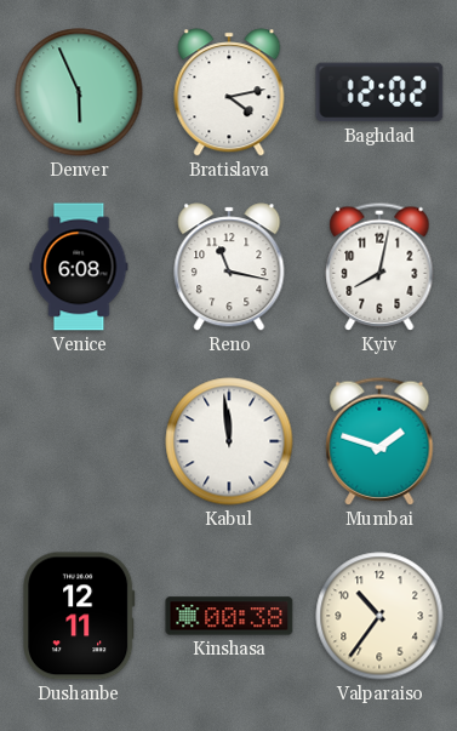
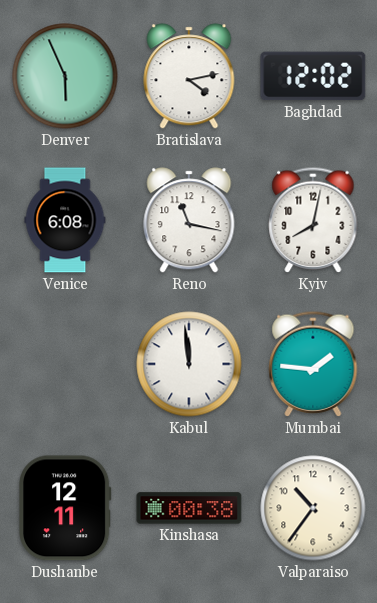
Mumbai: 1:48 -> 1:46 (313, 364)
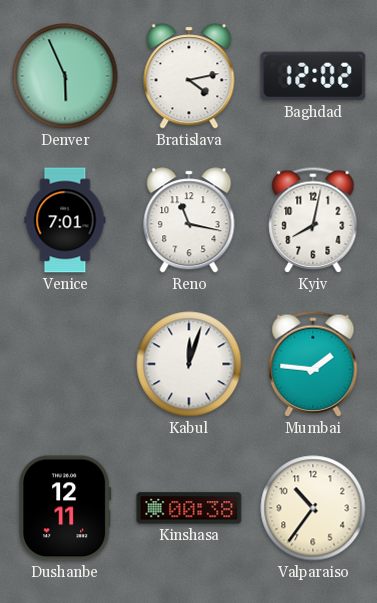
Venice: 6:08 -> 7:01 (65, 220)
Kabul: 11:59 -> 12:03 (189, 364)
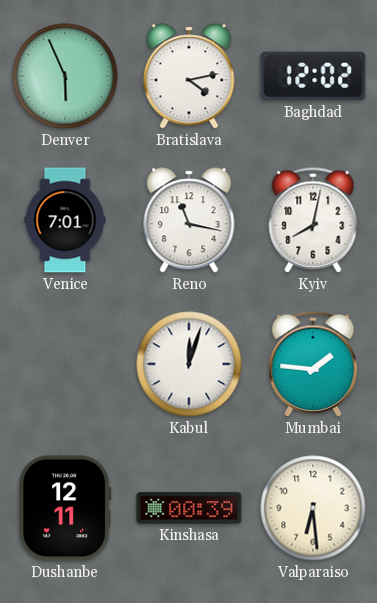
Kinshasa: 00:38 -> 00:39 (189, 508)
Valparaiso: 10:36 -> 6:29 (313, 508)
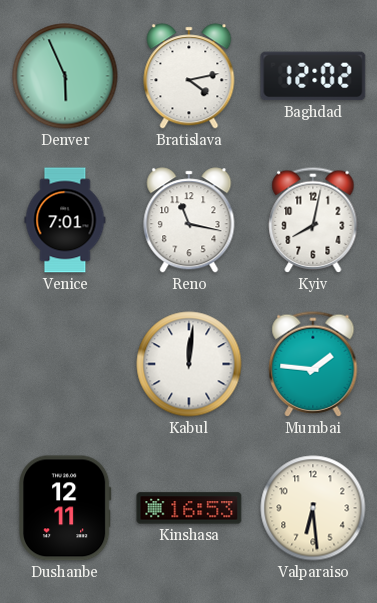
Kabul: 12:03 -> 12:01 (189, 364)
Kinshasa: 00:39 -> 16:53 (189, 508)
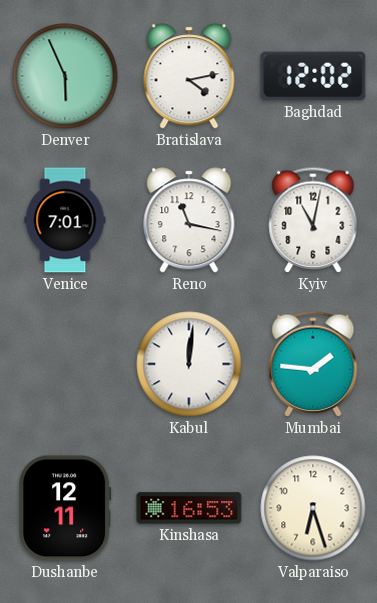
Kyiv: 8:02 -> 11:02 (313, 220)
Valparaiso: 6:29 -> 6:27 (313, 508)
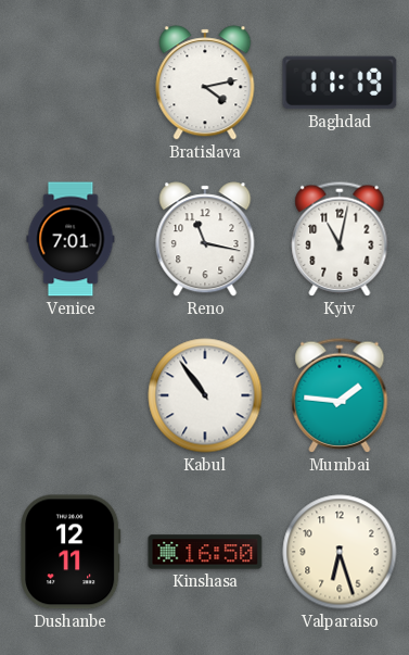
Denver: 5:56 -> none (65, 76)
Baghdad: 12:02 -> 11:19 (340, 83)
Kabul: 12:01 -> 10:54 (205, 395)
Kinshasa: 16:53 -> 16:50 (205, 552)
